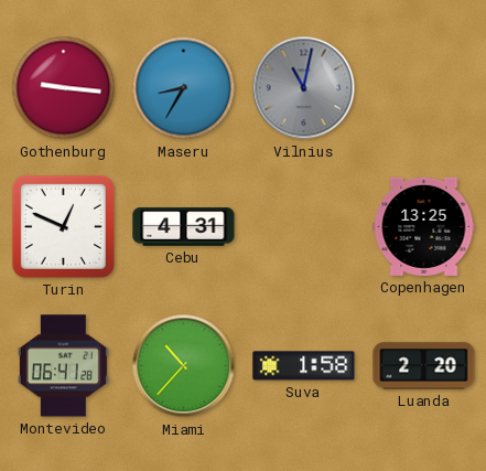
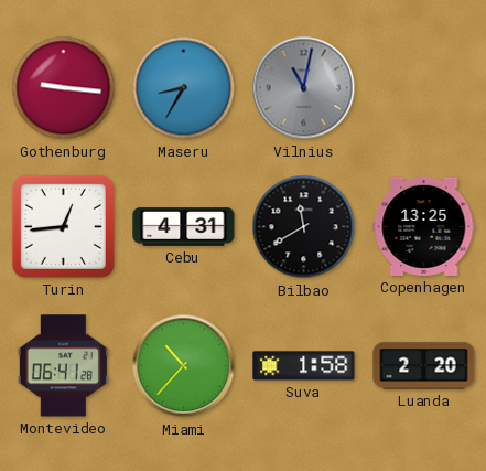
Turin: 12:49 -> 12:44 (63, 226)
Bilbao: none -> 11:40 (304, 227)
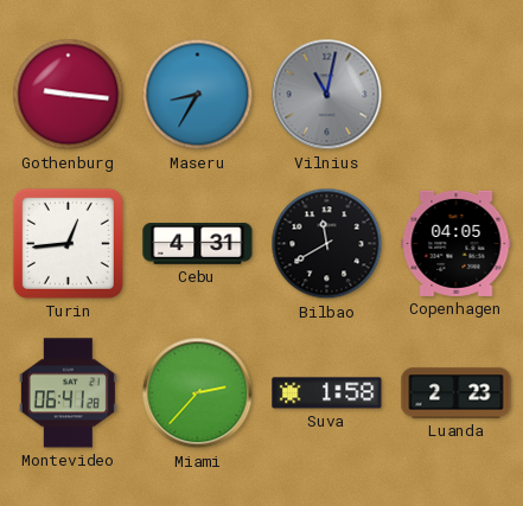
Copenhagen: 13:25 -> 04:05 (457, 243)
Miami: 10:37 -> 2:37 (198, 393)
Luanda: 2:20 -> 2:23 (457, 393)
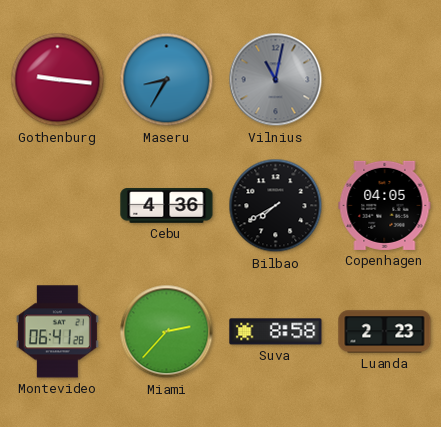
Turin: 12:44 -> none (68, 243)
Cebu: 4:31 -> 4:36 (167, 206)
Bilbao: 11:40 -> 7:40 (276, 206)
Suva: 1:58 -> 8:58 (276, 332)
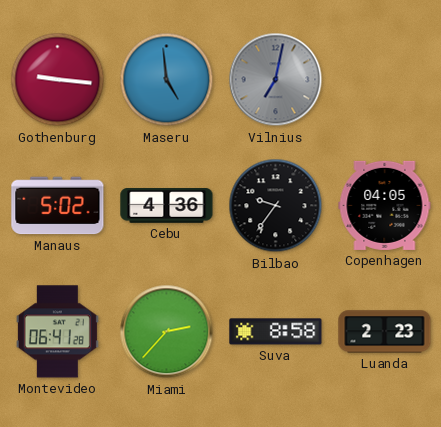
Maseru: 8:35 -> 4:59 (167, 80)
Vilnius: 11:02 -> 7:02 (276, 80)
Manaus: none -> 5:02 (58, 206)
Bilbao: 7:40 -> 9:36 (276, 206)
